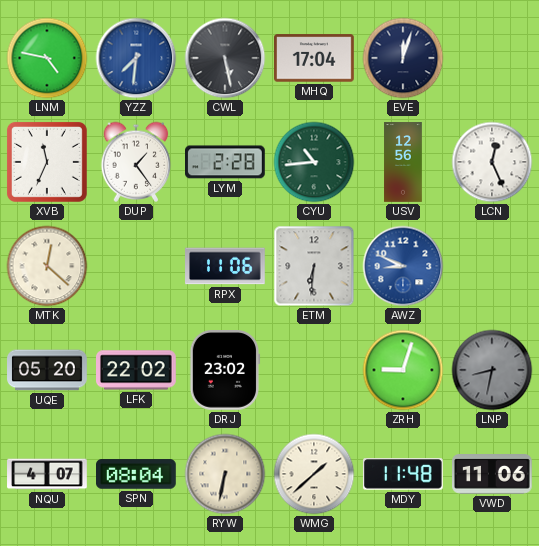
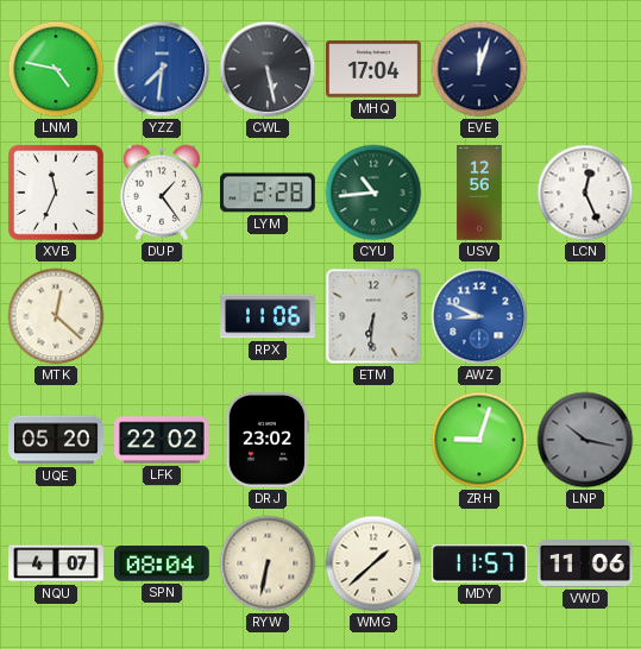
LNP: 8:32 -> 10:17 (585, 440)
MDY: 11:48 -> 11:57 (479, 563)
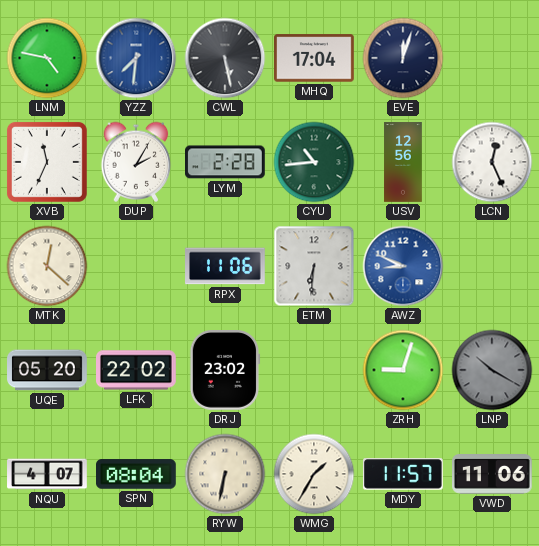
DUP: 1:24 -> 2:05 (136, 162)
LNP: 10:17 -> 10:20 (492, 370)
WMG: 1:38 -> 1:35 (314, 474)
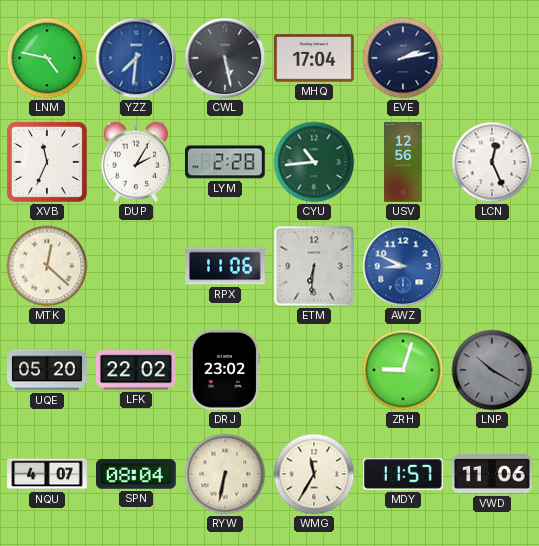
EVE: 12:03 -> 2:13 (403, 58)
WMG: 1:35 -> 11:35 (314, 474)
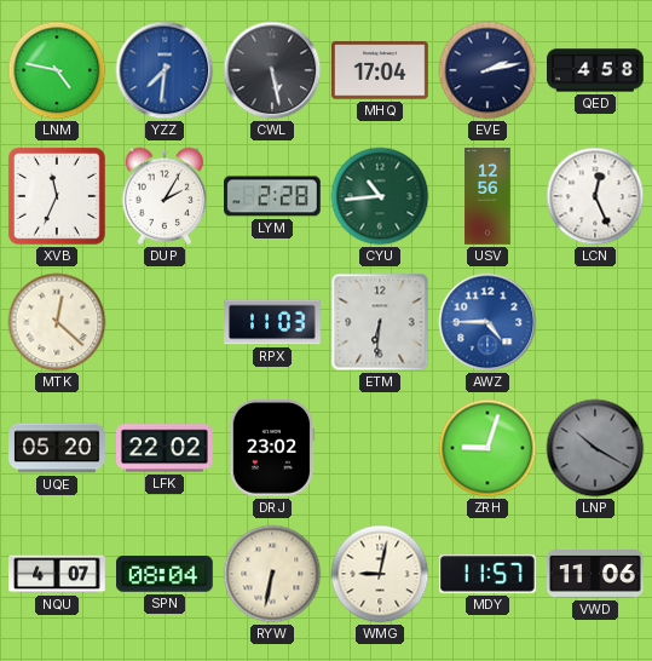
QED: none -> 4:58 (595, 70)
RPX: 11:06 -> 11:03 (272, 322)
AWZ: 8:49 -> 4:45 (487, 322)
WMG: 11:35 -> 9:02 (380, 574)
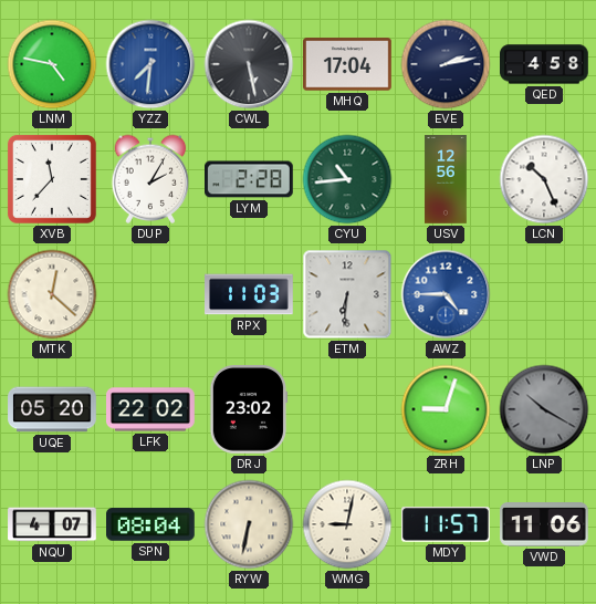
XVB: 11:34 -> 11:37 (52, 179)
LCN: 12:26 -> 10:26 (544, 179)
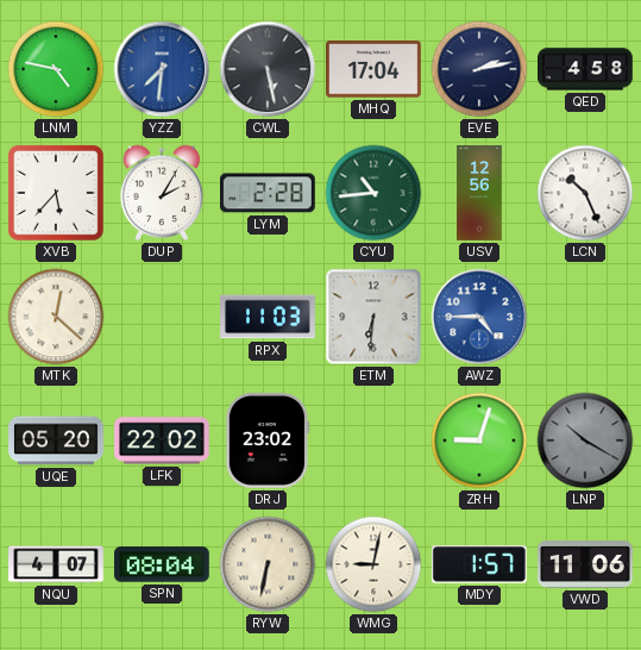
XVB: 11:37 -> 5:37 (56, 193)
MDY: 11:57 -> 1:57 (479, 564)
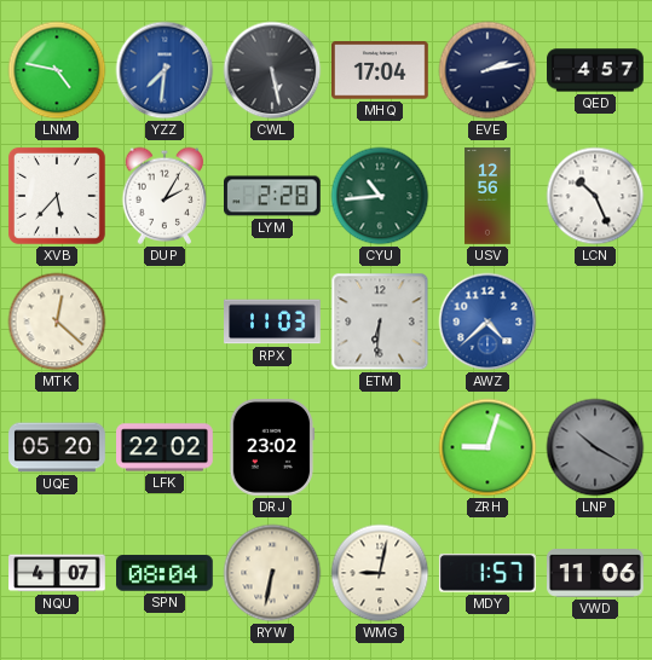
QED: 4:58 -> 4:57 (595, 70)
AWZ: 4:45 -> 4:38 (487, 322)
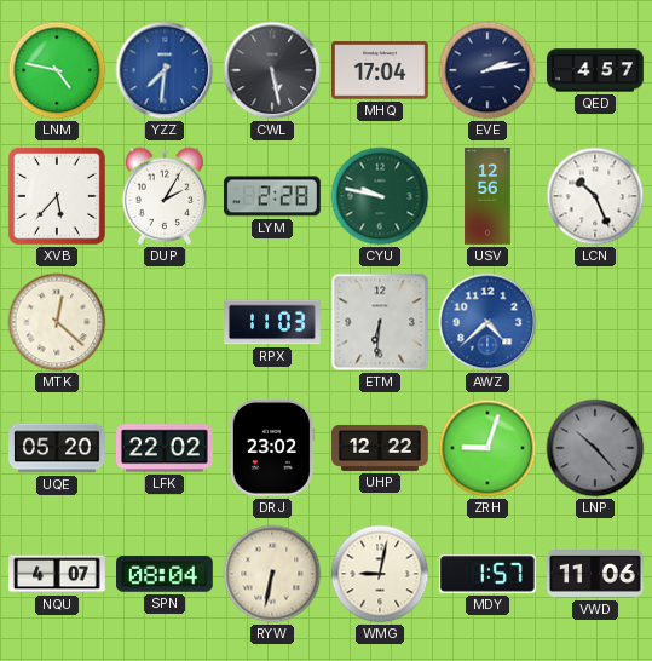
CYU: 10:44 -> 9:47 (380, 196)
UHP: none -> 12:22 (380, 448)
LNP: 10:20 -> 10:23 (595, 448)
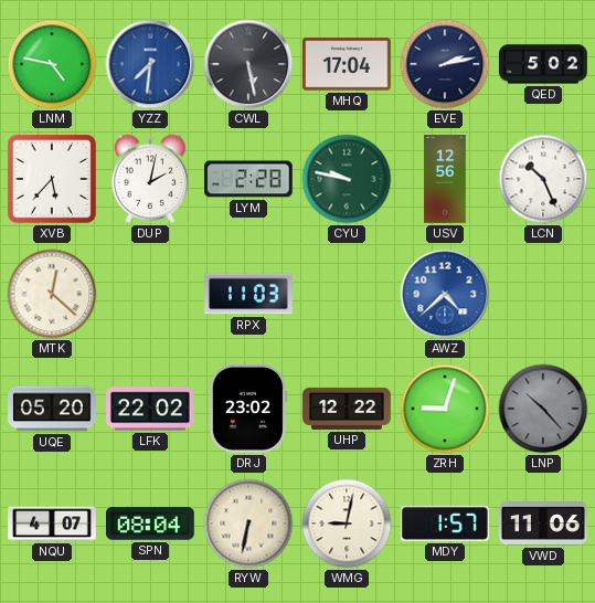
QED: 4:57 -> 5:02 (543, 64)
DUP: 2:05 -> 2:02 (150, 179)
ETM: 6:31 -> none (380, 322)
